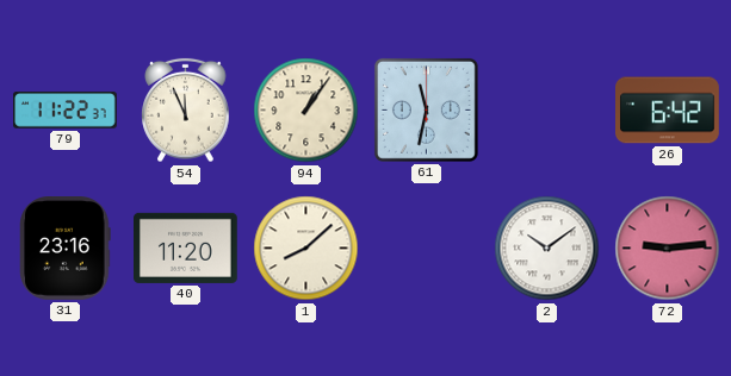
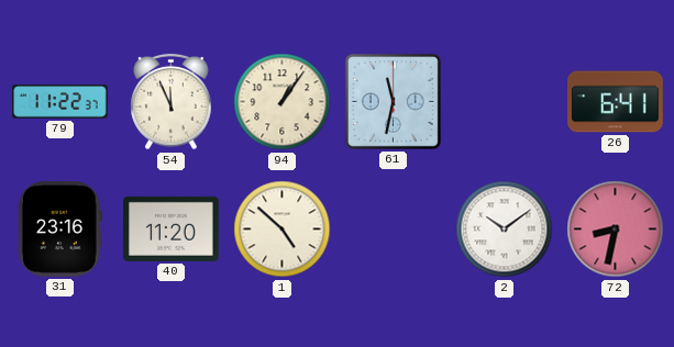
26: 6:42 -> 6:41 (616, 102)
1: 8:08 -> 4:52 (283, 230)
72: 9:14 -> 8:32 (616, 230)
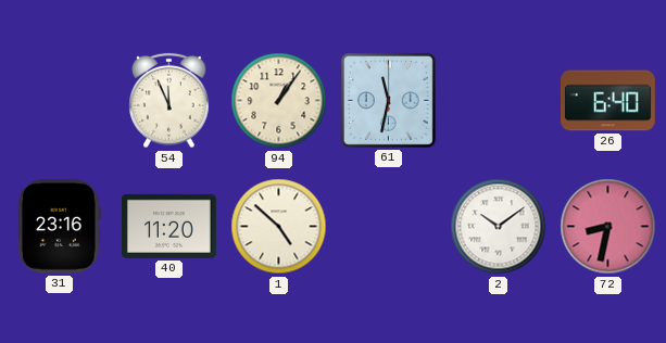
79: 11:22 -> none (60, 102)
26: 6:41 -> 6:40 (608, 101)
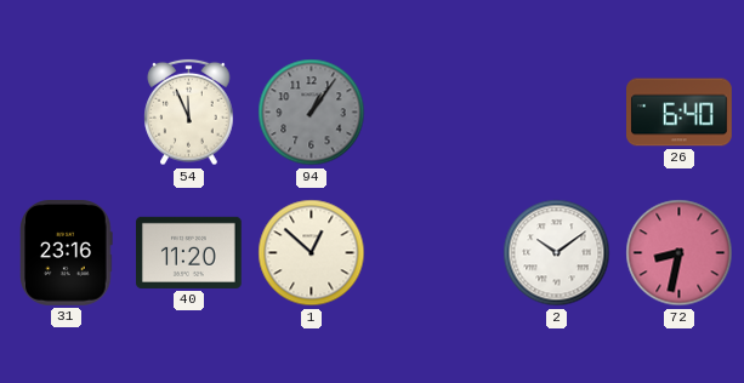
94 dial: cream -> grey (312, 113)
61: 11:32 -> none (388, 100)
1: 4:52 -> 12:52 (312, 253)
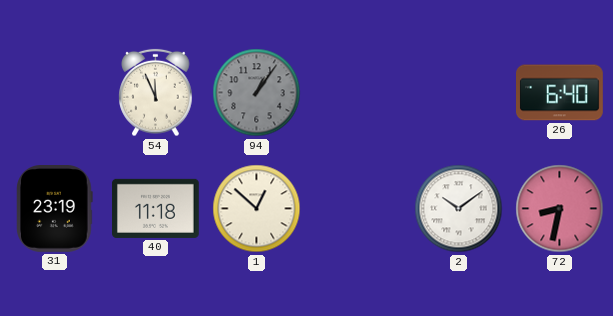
31: 23:16 -> 23:19 (55, 209)
40: 11:20 -> 11:18 (156, 208)
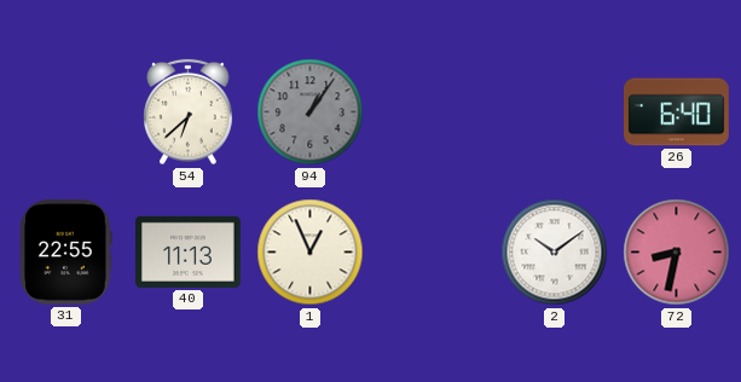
54: 11:56 -> 6:38 (189, 112)
31: 23:19 -> 22:55 (66, 253)
40: 11:18 -> 11:13 (189, 251)
1: 12:52 -> 12:56 (311, 253)
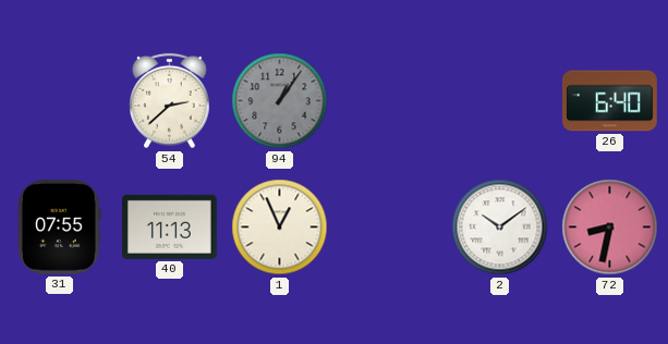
54: 6:38 -> 2:38 (170, 101)
31: 22:55 -> 07:55 (60, 228)
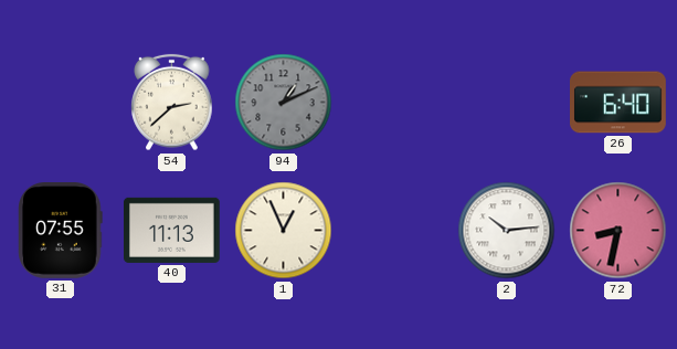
94: 1:06 -> 1:11 (284, 103)
2: 10:09 -> 10:14 (507, 231)
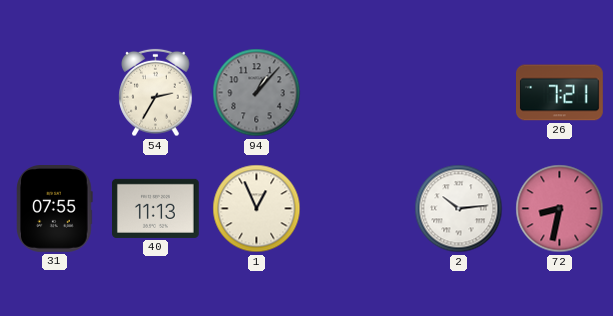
54: 2:38 -> 2:35 (156, 93)
94: 1:11 -> 1:07 (257, 93)
26: 6:40 -> 7:21 (560, 93)
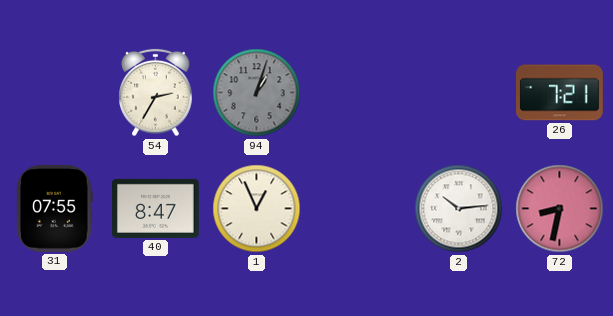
94: 1:07 -> 1:03 (257, 93)
40: 11:13 -> 8:47 (156, 208)
